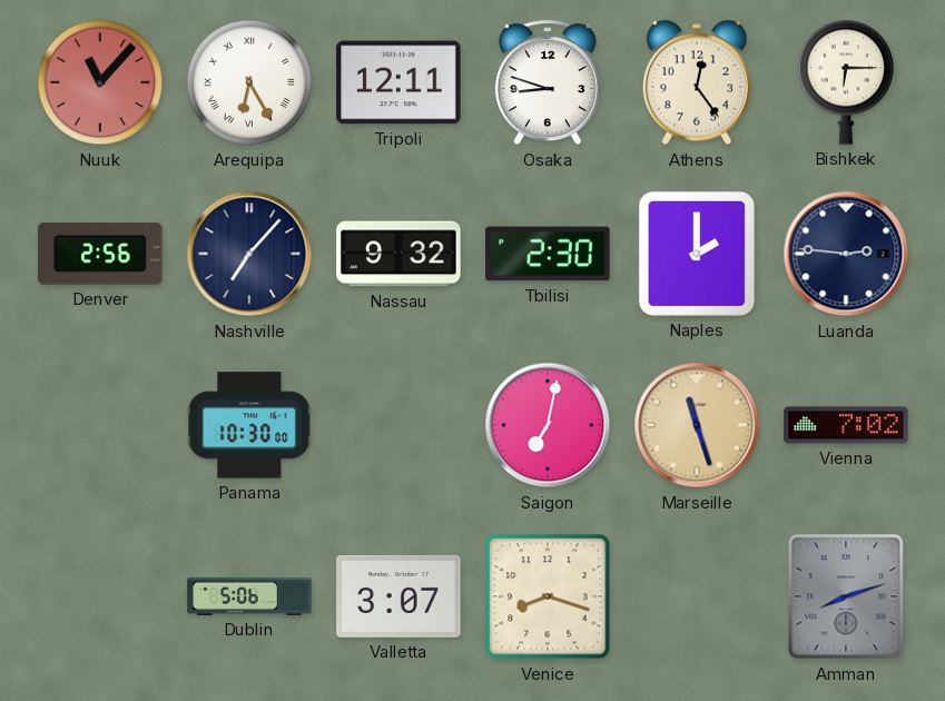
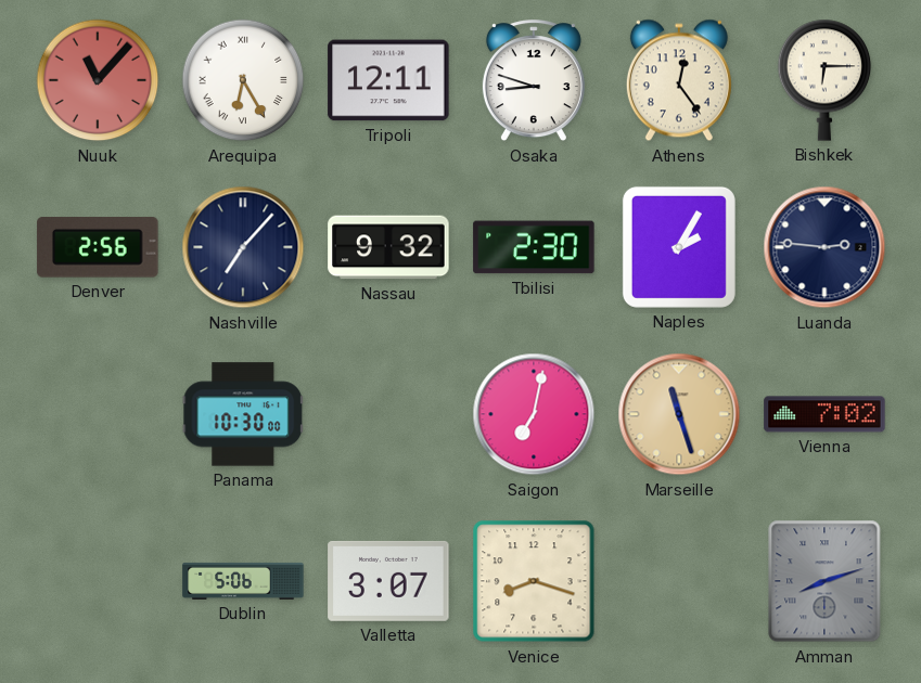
Naples: 2:00 -> 2:05 (679, 247)
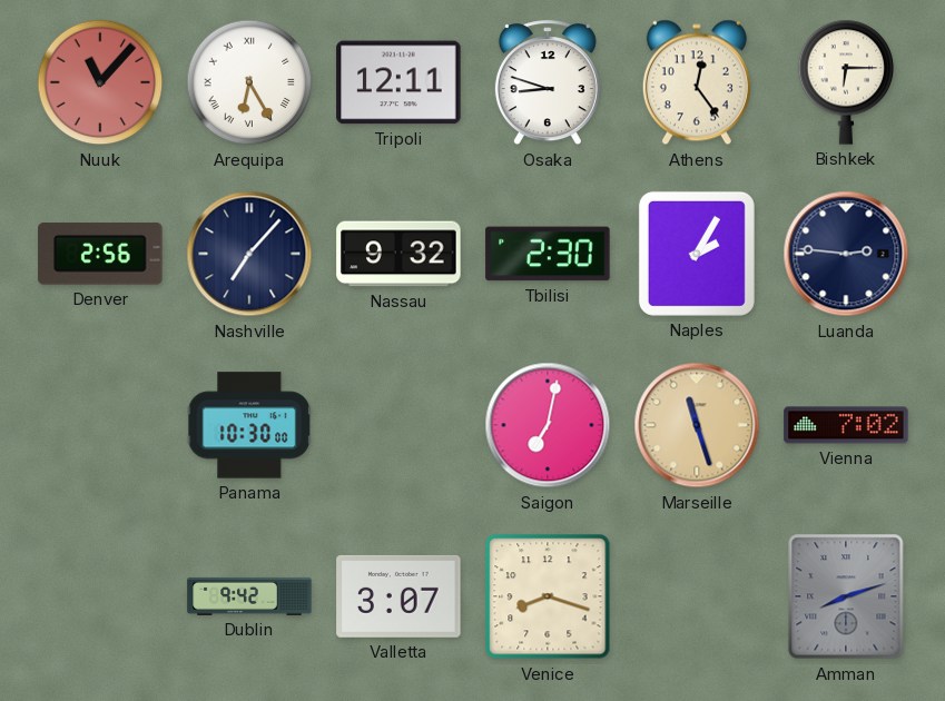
Dublin: 5:06 -> 9:42 (249, 596)
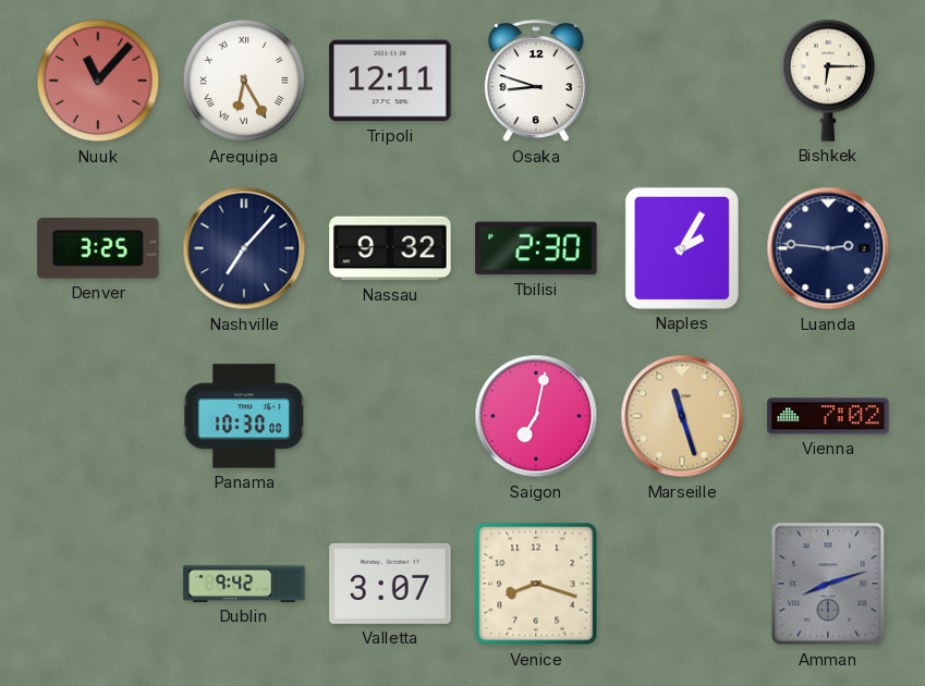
Athens: 12:24 -> none (697, 82)
Denver: 2:56 -> 3:25 (98, 248)
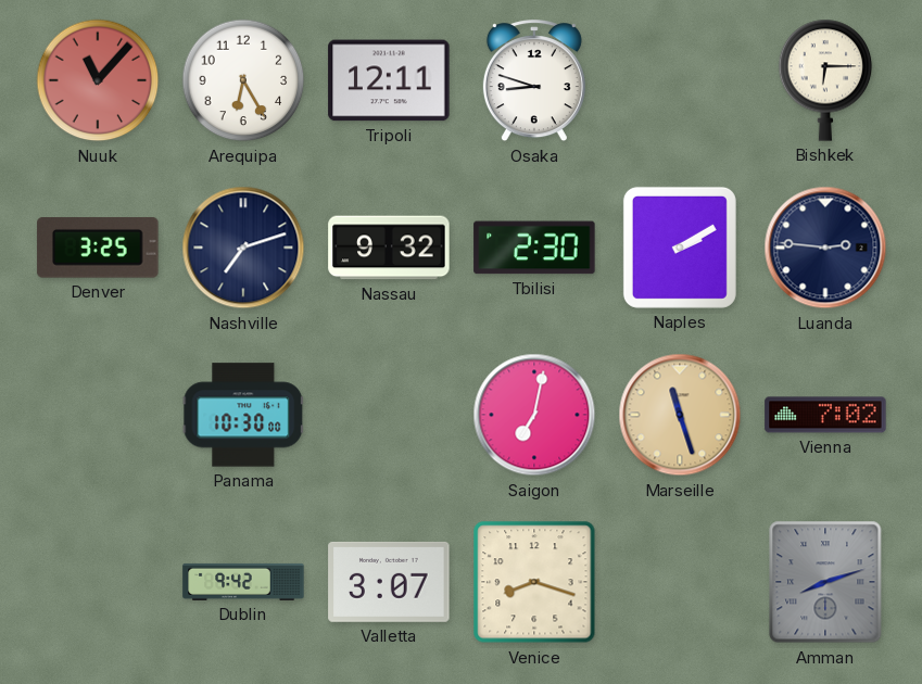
Arequipa numerals: Roman -> Arabic (243, 80)
Nashville: 7:07 -> 7:12 (243, 248)
Naples: 2:05 -> 2:10 (680, 248)
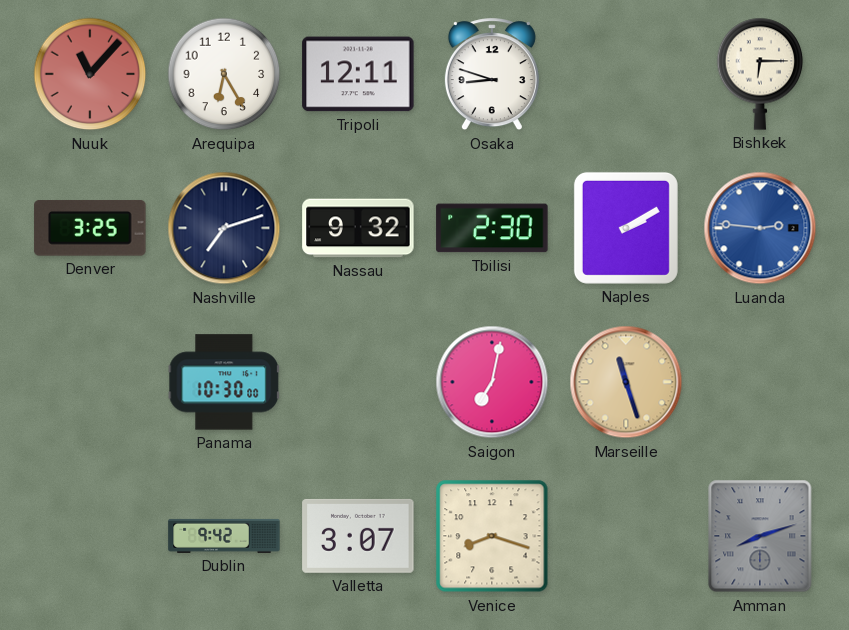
Luanda dial: navy -> blue (760, 228)
Vienna: 7:02 -> none (825, 415)
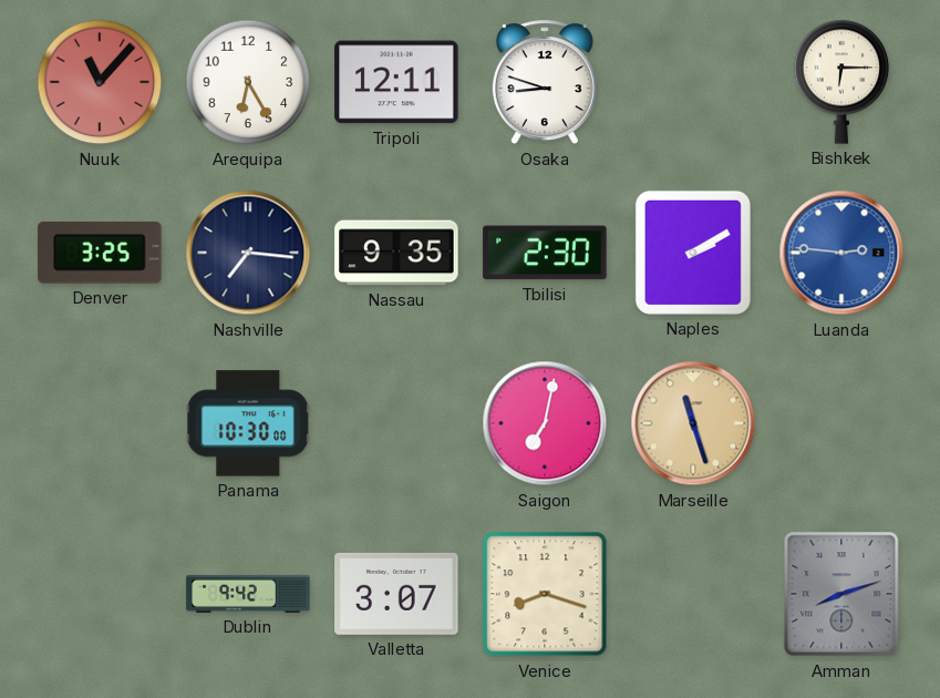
Nashville: 7:12 -> 7:16 (248, 253)
Nassau: 9:32 -> 9:35 (396, 253)
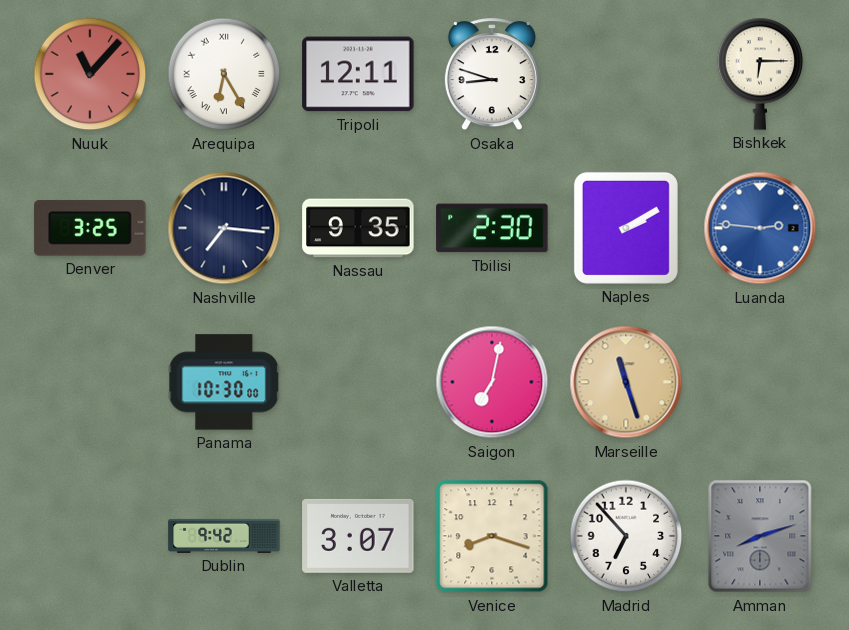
Arequipa numerals: Arabic -> Roman (224, 74)
Madrid: none -> 6:53 (626, 536)
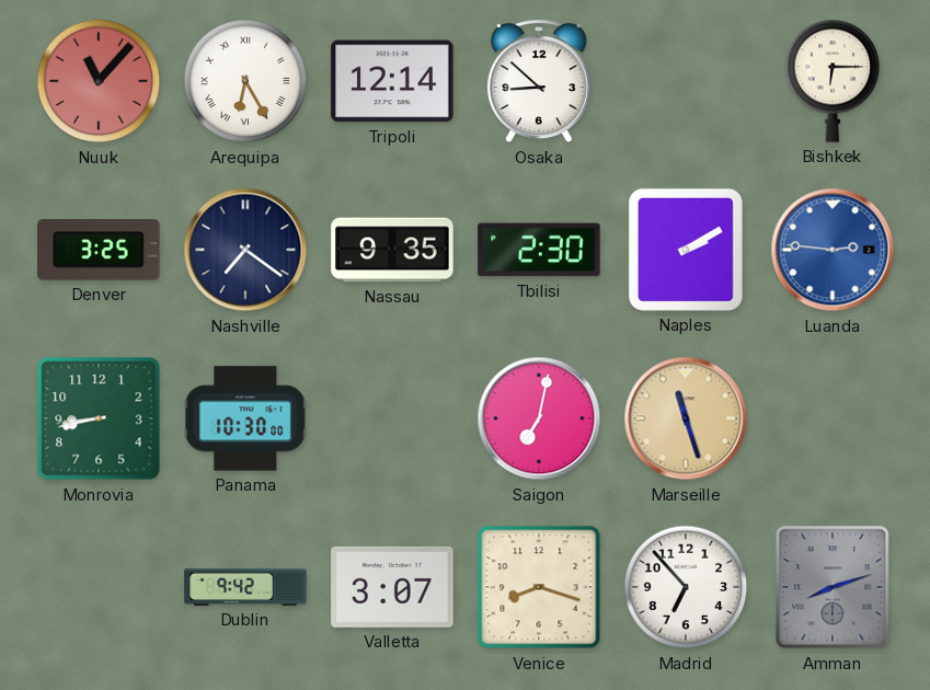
Tripoli: 12:11 -> 12:14 (392, 81)
Osaka: 8:48 -> 8:52 (539, 82)
Nashville: 7:16 -> 7:21 (245, 250)
Monrovia: none -> 8:43 (99, 418)
